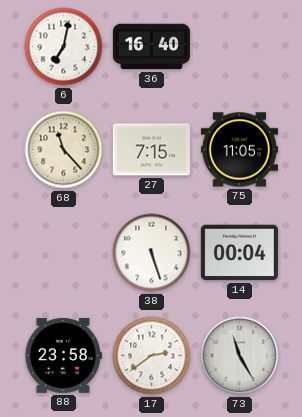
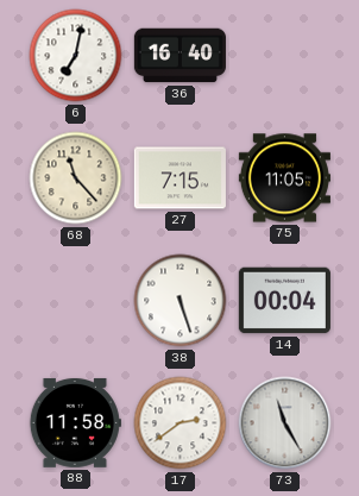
88: 23:58 -> 11:58 (75, 422)
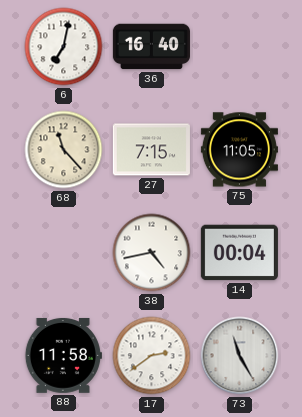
38: 5:27 -> 4:43 (152, 253)
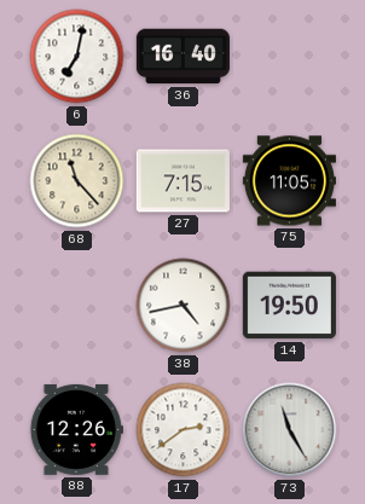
14: 00:04 -> 19:50 (289, 306)
88: 11:58 -> 12:26 (76, 429)
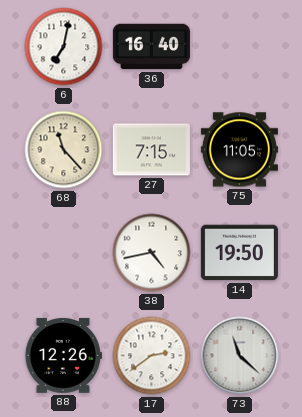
73: 11:25 -> 11:22 (240, 356)
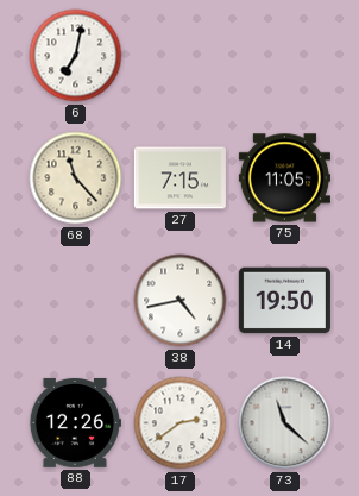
36: 16:40 -> none (151, 47)
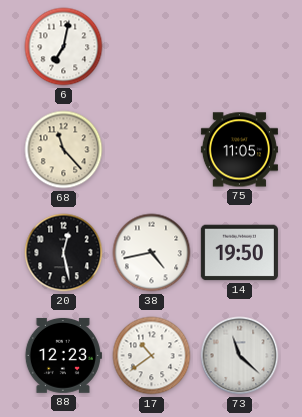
27: 7:15 -> none (179, 178)
20: none -> 12:28 (64, 253)
88: 12:26 -> 12:23 (63, 355)
17: 2:39 -> 10:39 (152, 356)
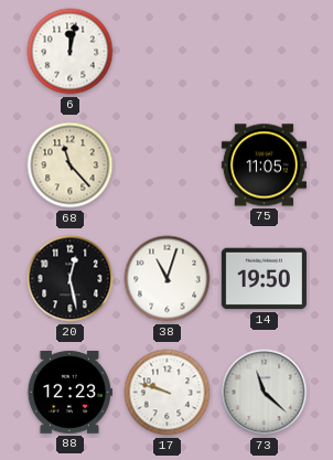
6: 7:02 -> 12:02 (71, 52)
38: 4:43 -> 11:03 (168, 279)
17: 10:39 -> 9:48 (168, 393)
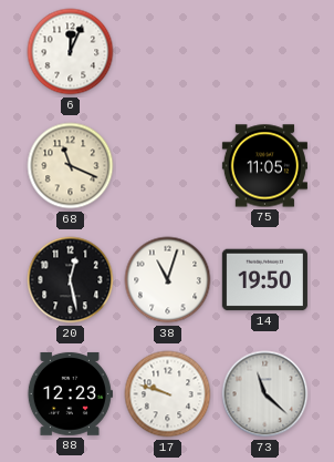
6: 12:02 -> 12:04 (71, 52)
68: 11:23 -> 11:19 (71, 166)
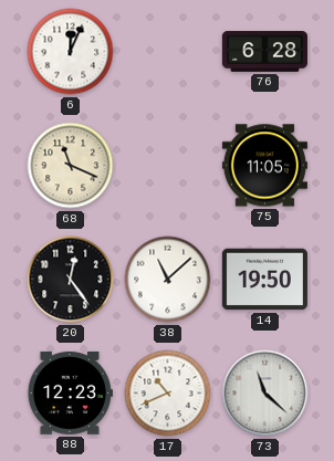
76: none -> 6:28 (264, 52)
20: 12:28 -> 12:24 (71, 280)
38: 11:03 -> 11:08 (168, 280)
17: 9:48 -> 10:41 (168, 394)
